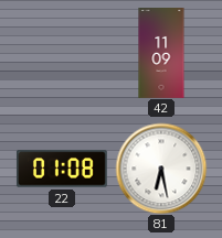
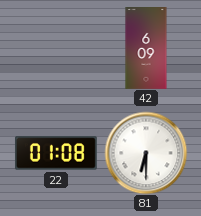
42: 11:09 -> 6:09 (146, 49)
81: 6:28 -> 6:30 (146, 153)
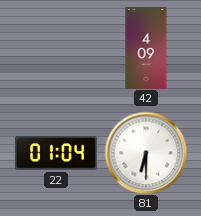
42: 6:09 -> 4:09 (146, 49)
22: 01:08 -> 01:04 (56, 153)
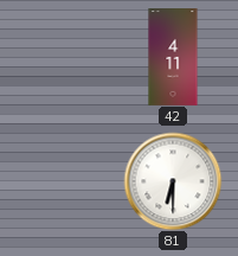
42: 4:09 -> 4:11 (173, 58)
22: 01:04 -> none (56, 153)
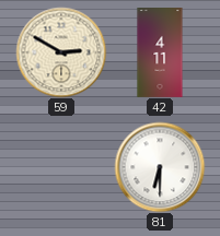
59: none -> 2:50 (61, 52)
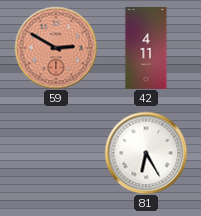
59 dial: cream -> salmon (56, 48)
81: 6:30 -> 6:25 (146, 153)
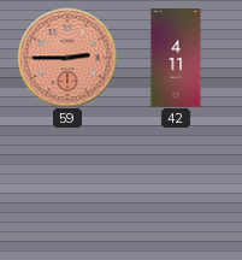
59: 2:50 -> 2:45 (67, 58)
81: 6:25 -> none (146, 153)
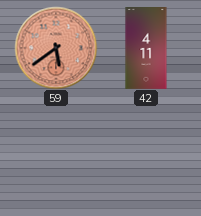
59: 2:45 -> 5:39 (56, 48)
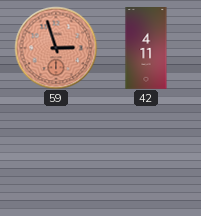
59: 5:39 -> 2:57 (56, 48)
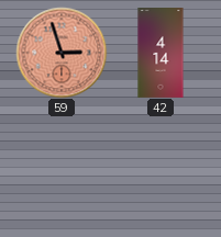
42: 4:11 -> 4:14 (161, 54)
